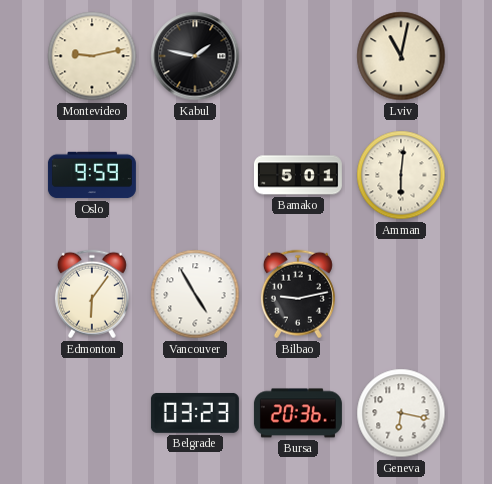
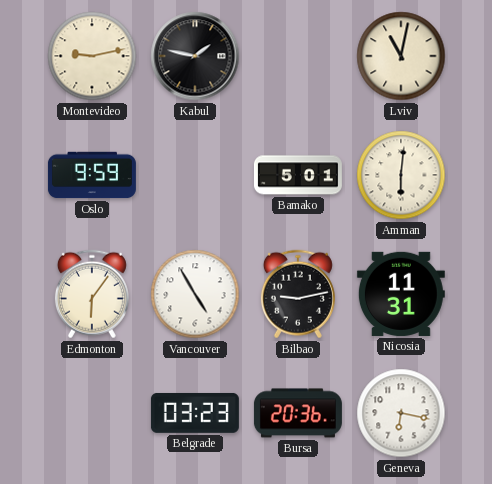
Nicosia: none -> 11:31 (401, 294)
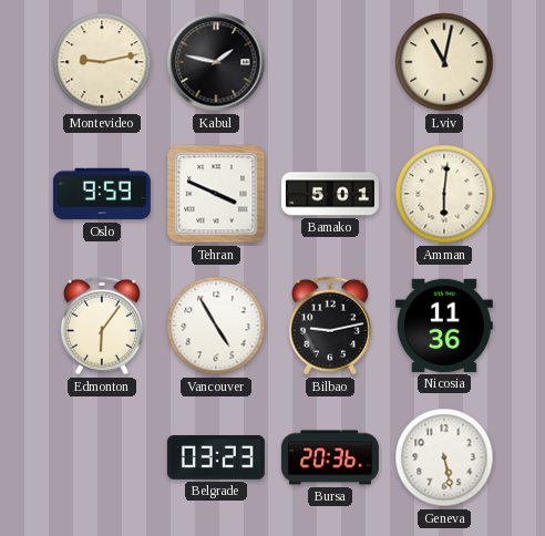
Tehran: none -> 3:49 (216, 194)
Nicosia: 11:31 -> 11:36 (444, 326)
Geneva: 6:17 -> 5:28 (444, 457)
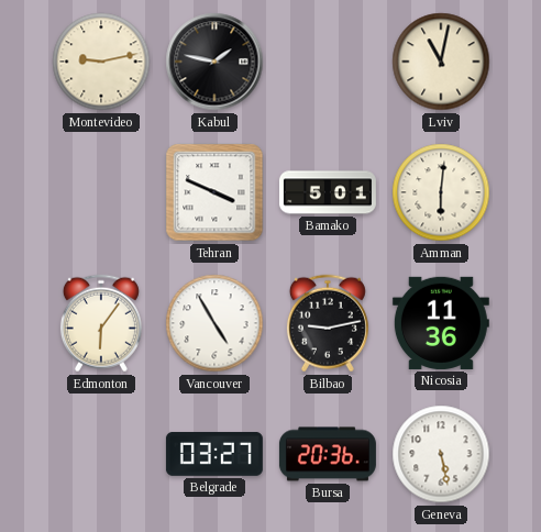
Oslo: 9:59 -> none (102, 194)
Belgrade: 03:23 -> 03:27 (214, 454)
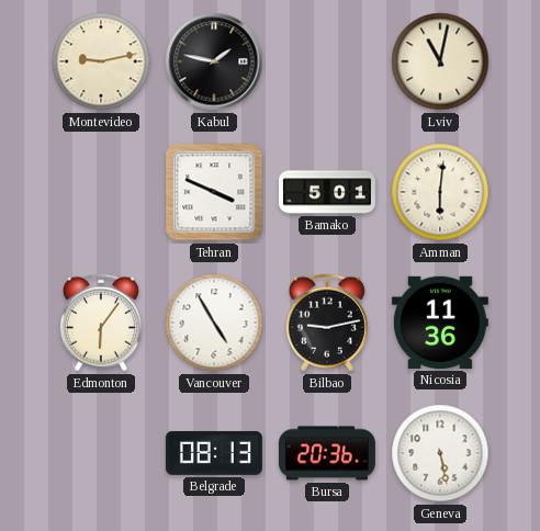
Belgrade: 03:27 -> 08:13 (214, 453)
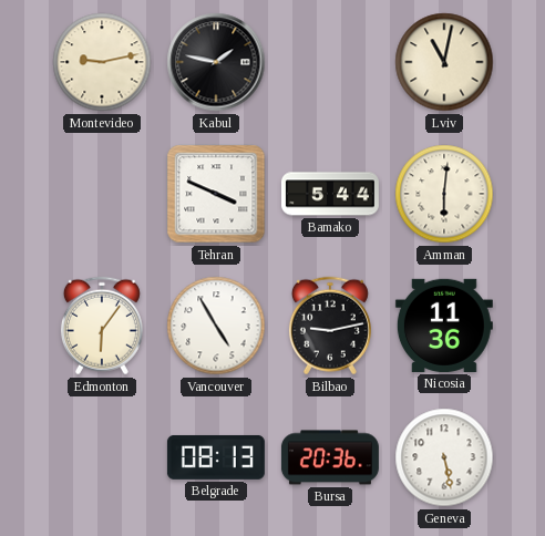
Bamako: 5:01 -> 5:44 (330, 194)
